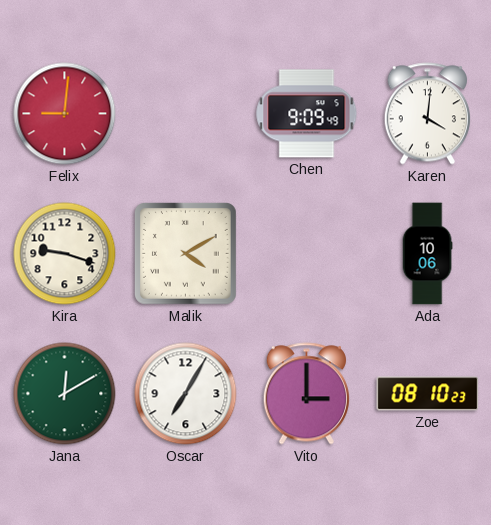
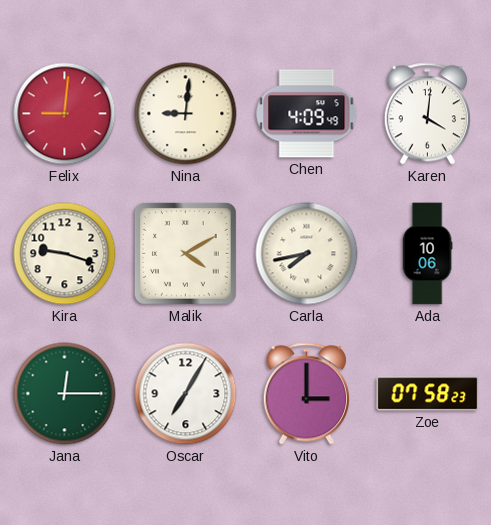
Nina: none -> 9:01 (186, 114)
Chen: 9:09 -> 4:09 (307, 114)
Carla: none -> 7:43 (307, 254)
Jana: 12:10 -> 12:15 (65, 394)
Zoe: 08:10 -> 07:58 (428, 394)
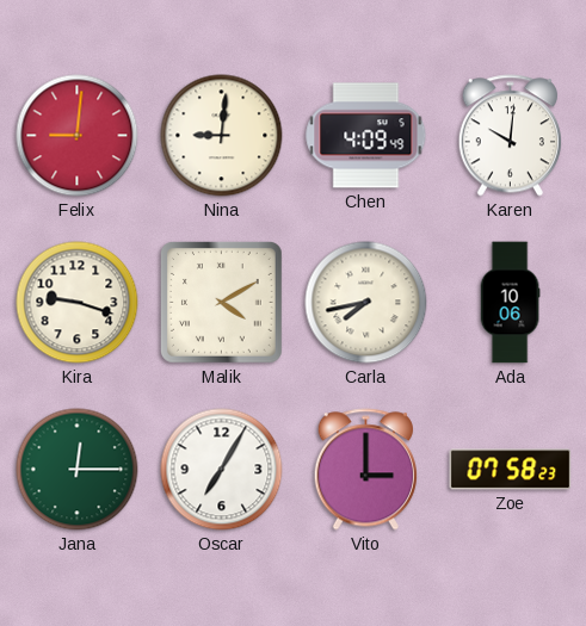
Karen: 4:01 -> 10:01 (510, 136)
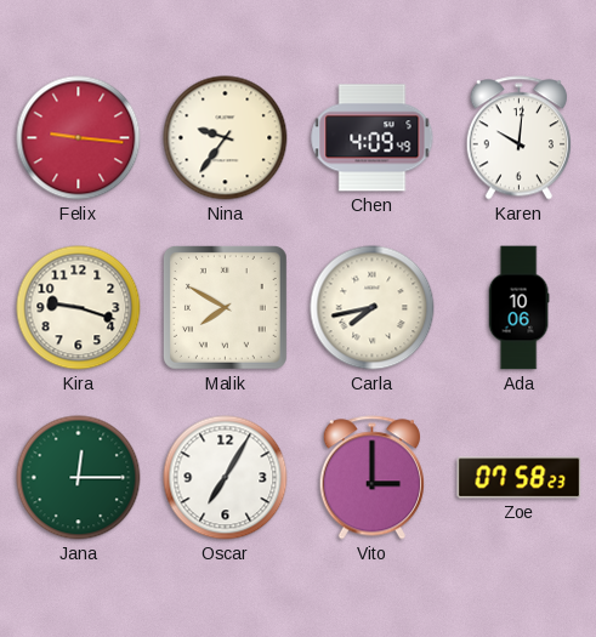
Felix: 9:01 -> 9:16 (79, 138)
Nina: 9:01 -> 9:36 (226, 138)
Malik: 4:10 -> 7:50 (226, 308)
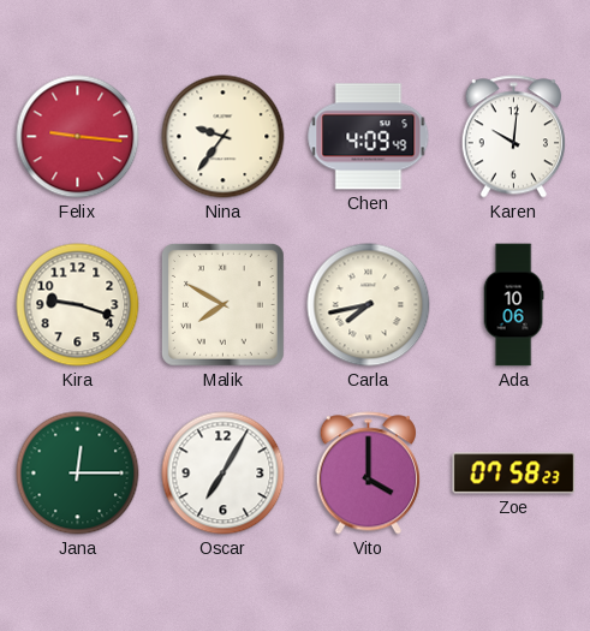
Vito: 3:00 -> 4:00 (368, 474)
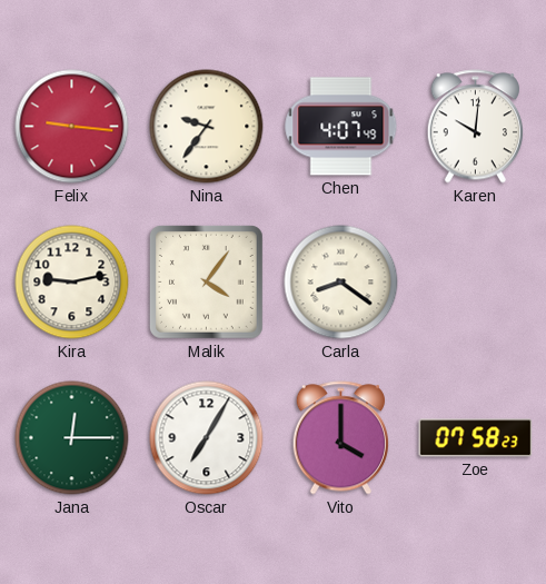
Chen: 4:09 -> 4:07 (341, 127)
Kira: 9:18 -> 9:13 (72, 283)
Malik: 7:50 -> 4:06 (207, 283)
Carla: 7:43 -> 8:21 (341, 283)
Ada: 10:06 -> none (513, 305)
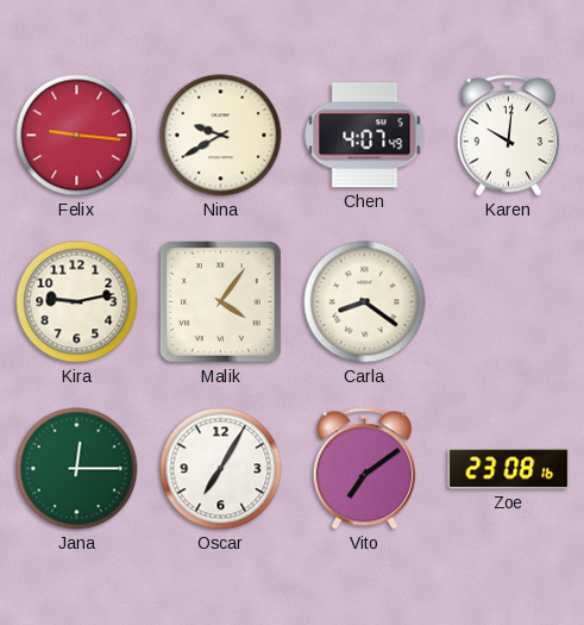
Nina: 9:36 -> 9:40 (221, 136)
Vito: 4:00 -> 7:09 (364, 469)
Zoe: 07:58 -> 23:08 (509, 469)
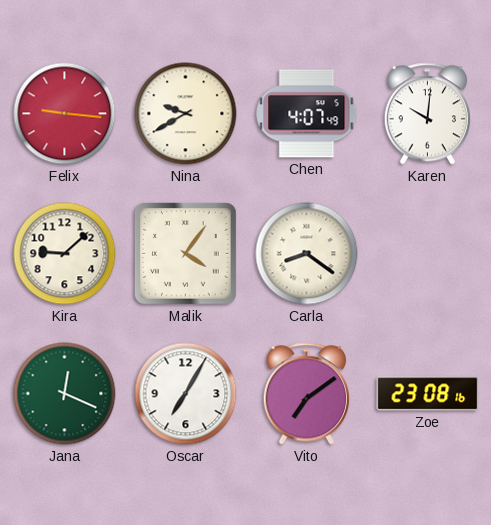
Kira: 9:13 -> 9:08 (65, 254)
Jana: 12:15 -> 12:19 (65, 394)
